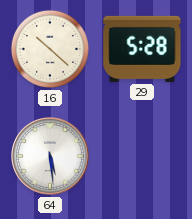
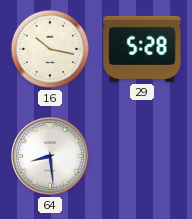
16: 10:22 -> 10:17 (50, 49)
64: 5:29 -> 8:29 (51, 157)
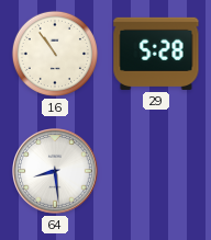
16: 10:17 -> 10:54 (55, 54)
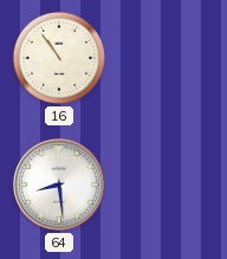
29: 5:28 -> none (156, 54)
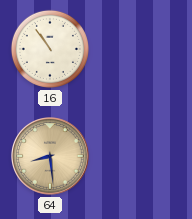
64 dial: white -> champagne (51, 157)
